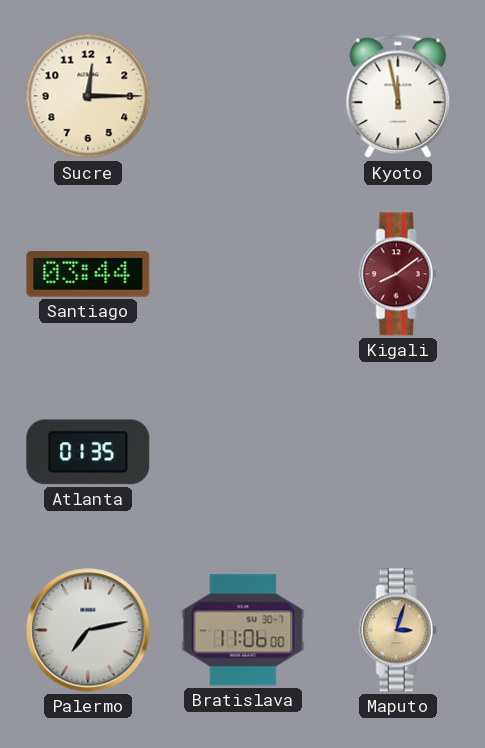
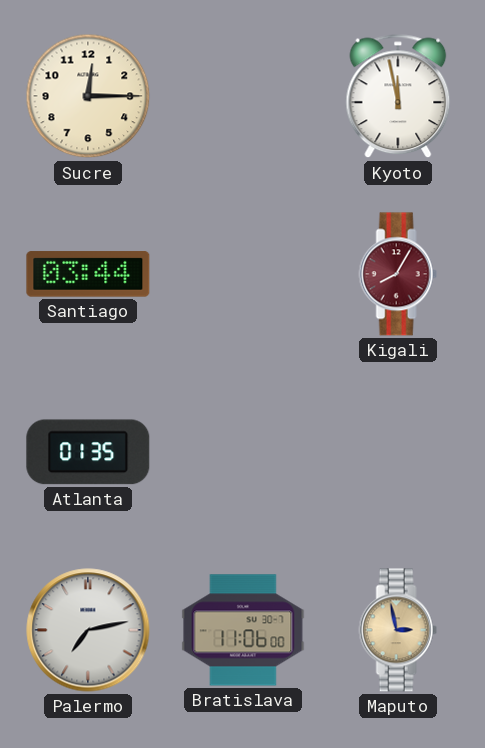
Kigali: 8:09 -> 8:05 (398, 274)
Maputo: 3:03 -> 2:58 (398, 630)
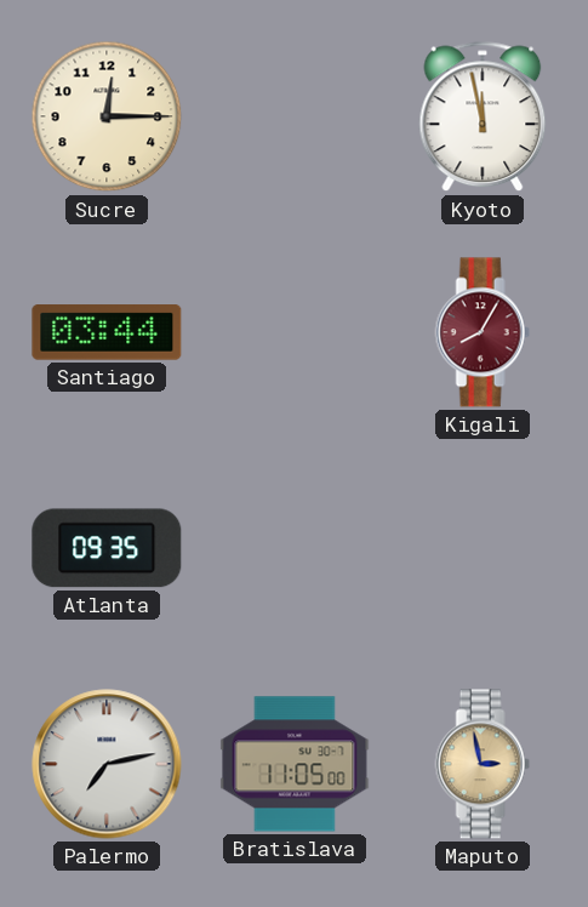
Atlanta: 01:35 -> 09:35 (107, 548)
Bratislava: 11:06 -> 11:05 (295, 764)
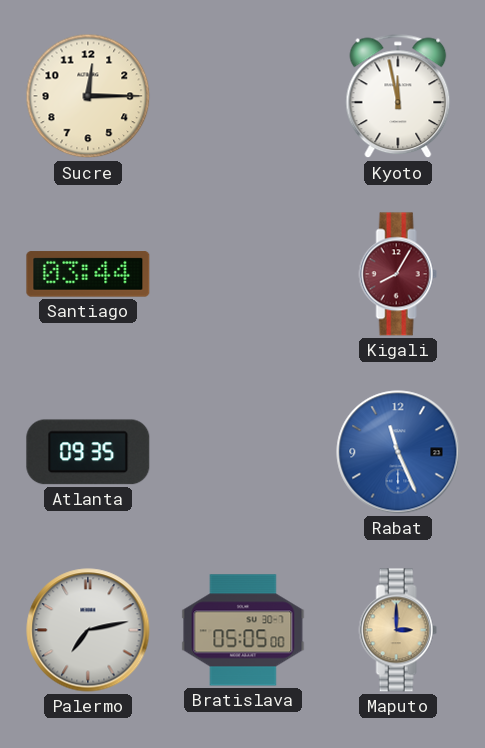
Rabat: none -> 11:26 (398, 452)
Bratislava: 11:05 -> 05:05 (243, 630)
Maputo: 2:58 -> 3:00 (398, 630)
